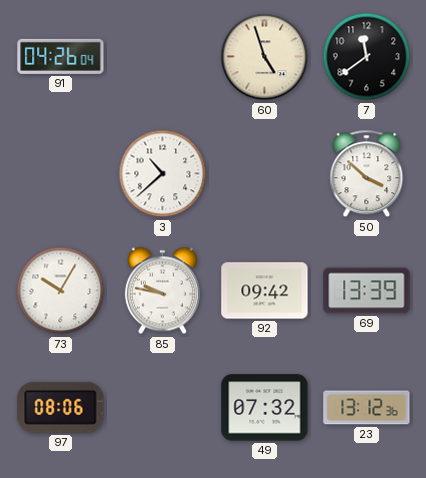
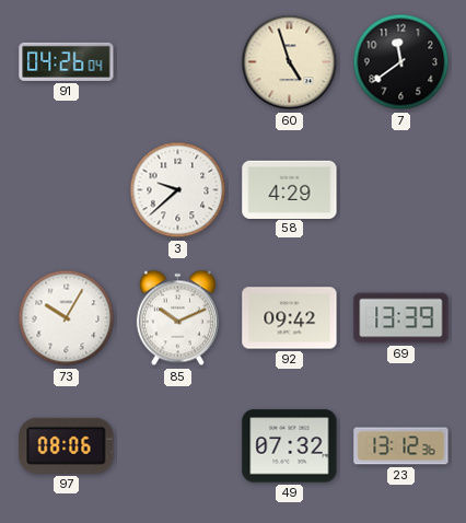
3: 10:38 -> 9:38 (178, 190)
58: none -> 4:29 (290, 189)
50: 3:52 -> none (367, 174)
85: 9:47 -> 10:11 (177, 318)
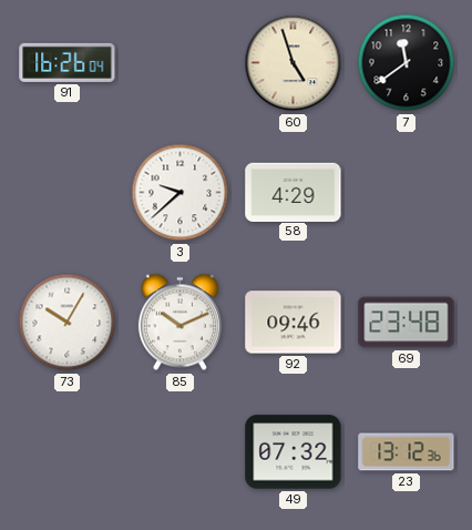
91: 04:26 -> 16:26 (68, 62)
92: 09:42 -> 09:46 (294, 323)
69: 13:39 -> 23:48 (407, 323)
97: 08:06 -> none (67, 445)
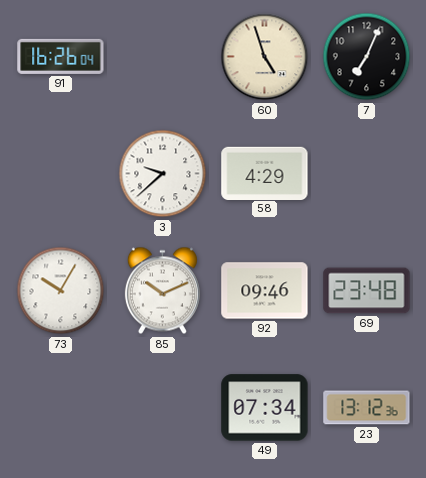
7: 11:39 -> 7:04 (367, 57)
49: 07:32 -> 07:34 (265, 408)
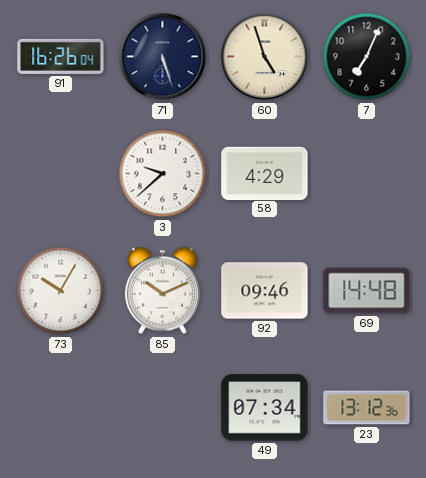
71: none -> 5:27 (163, 57)
69: 23:48 -> 14:48 (367, 291)
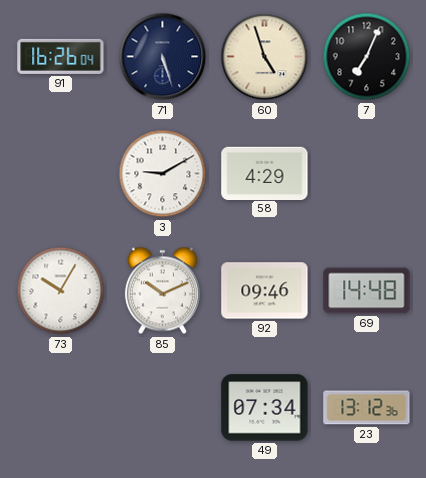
3: 9:38 -> 9:10 (163, 174)
